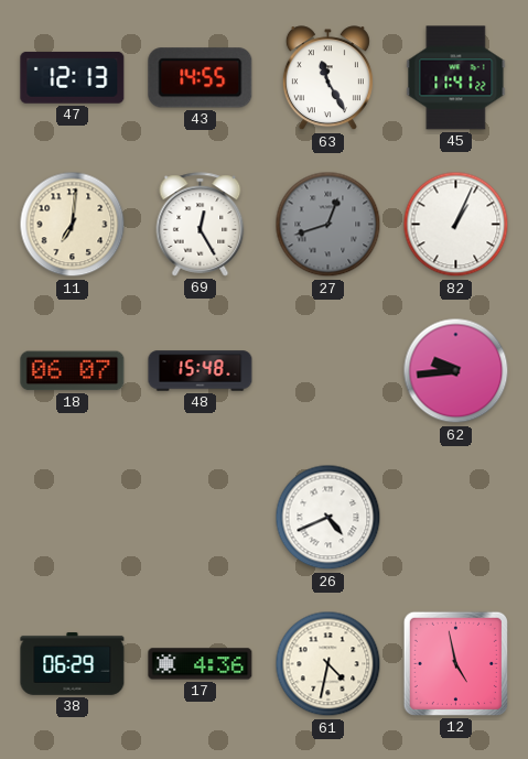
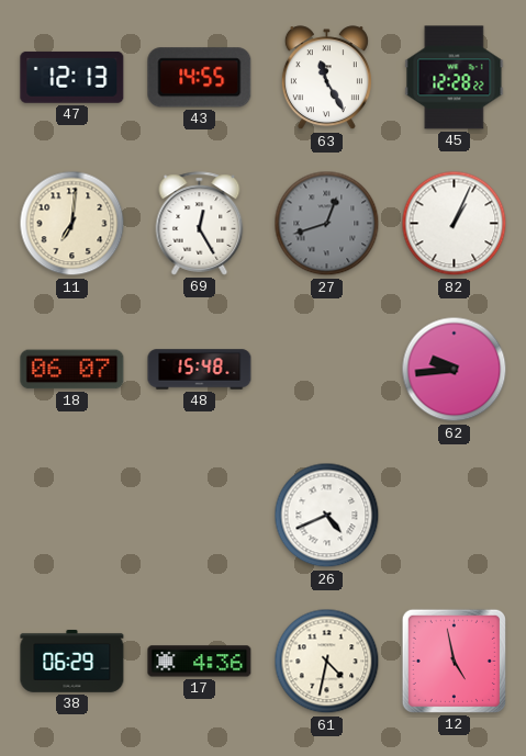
45: 11:41 -> 12:28 (455, 78)
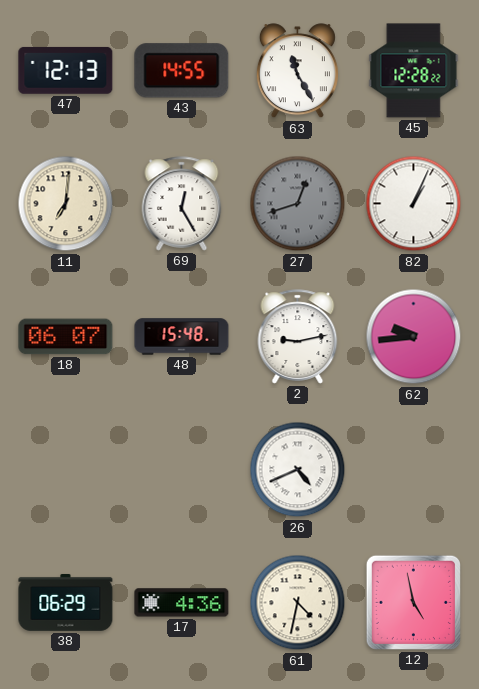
2: none -> 9:13 (298, 337)
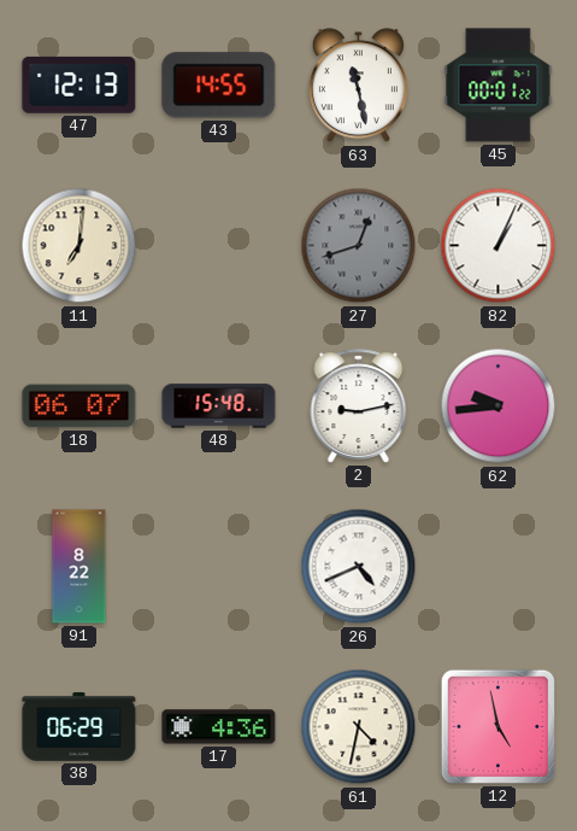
63: 11:25 -> 11:28 (358, 86)
45: 12:28 -> 00:01 (499, 86)
69: 12:25 -> none (182, 204)
91: none -> 8:22 (80, 567)
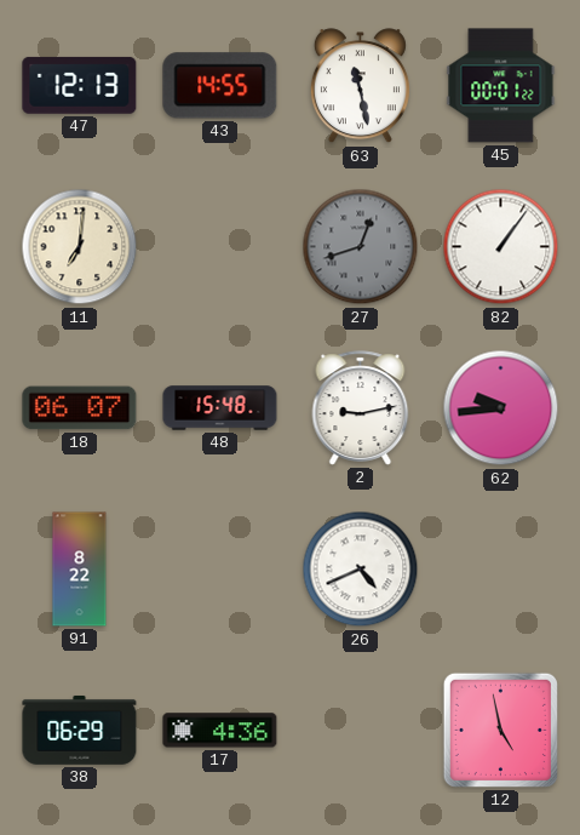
82: 1:04 -> 1:06 (501, 247)
61: 4:32 -> none (359, 727)
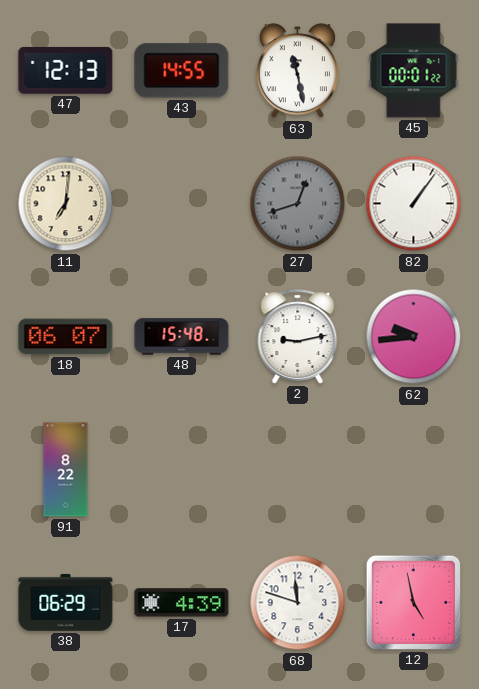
26: 4:41 -> none (361, 570)
17: 4:36 -> 4:39 (182, 603)
68: none -> 11:48 (298, 603)
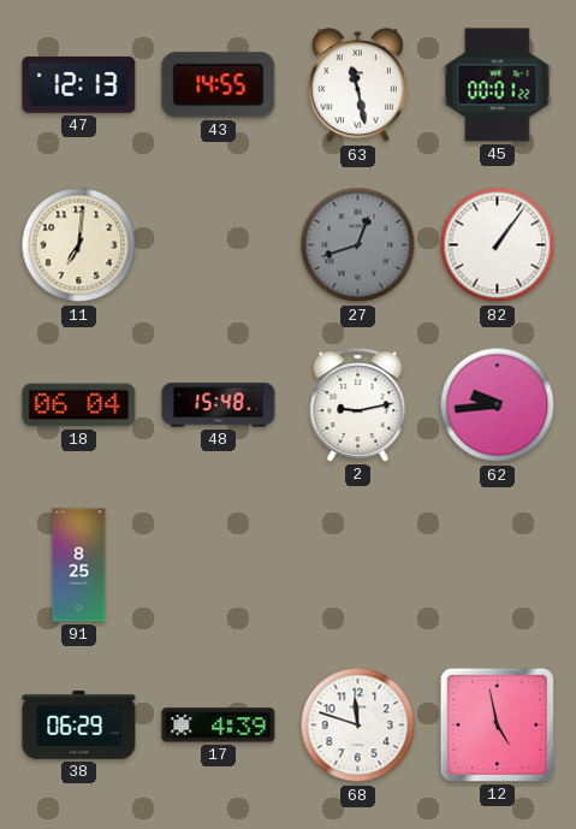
18: 06:07 -> 06:04 (79, 405)
91: 8:22 -> 8:25 (79, 566)
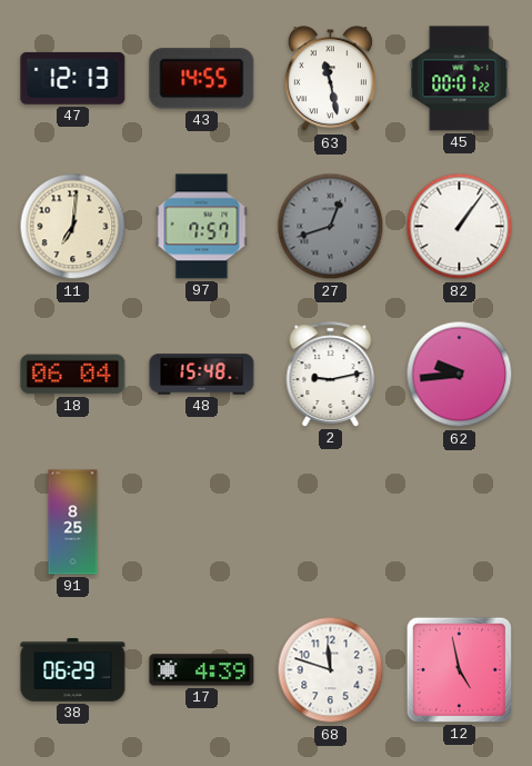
97: none -> 7:57 (202, 227)
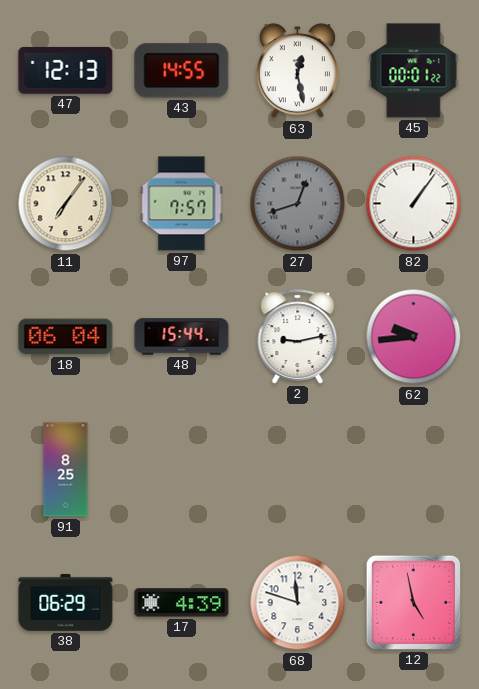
63: 11:28 -> 12:28 (297, 71)
11: 7:01 -> 7:06 (66, 204)
48: 15:48 -> 15:44 (182, 337)
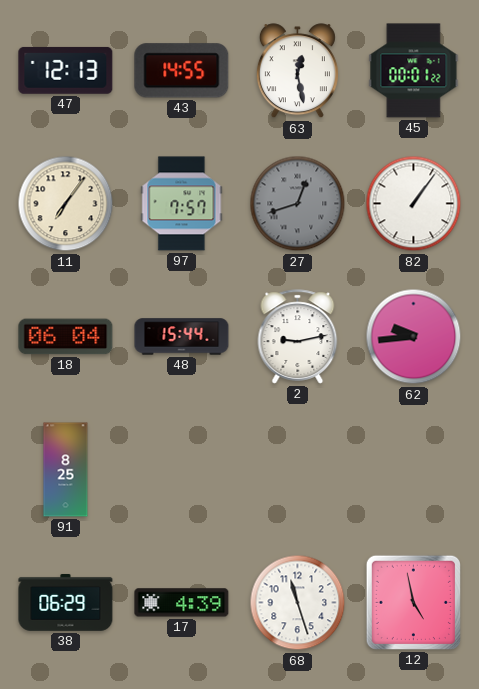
68: 11:48 -> 11:27 (298, 603)
